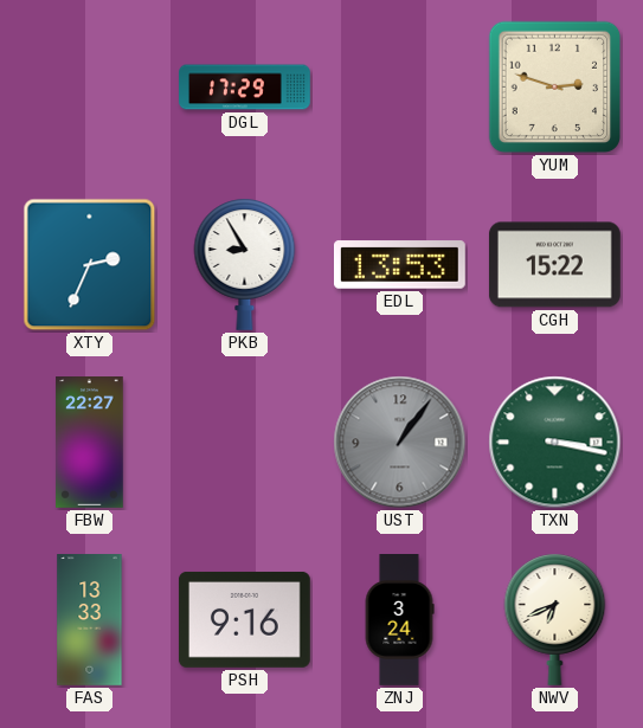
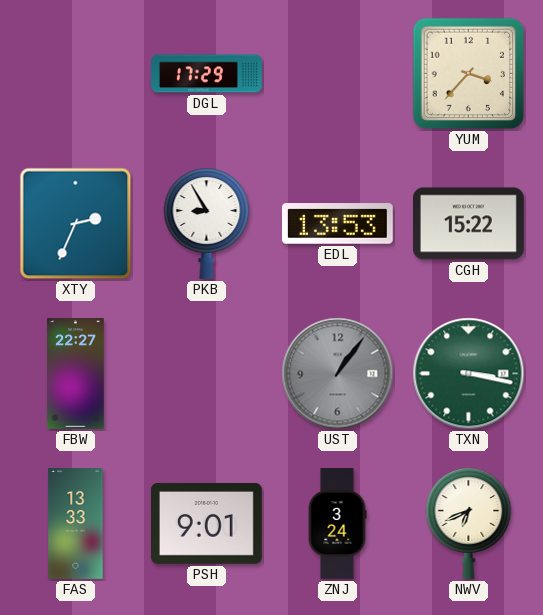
YUM: 2:48 -> 3:37 (469, 74)
PSH: 9:16 -> 9:01 (206, 523)
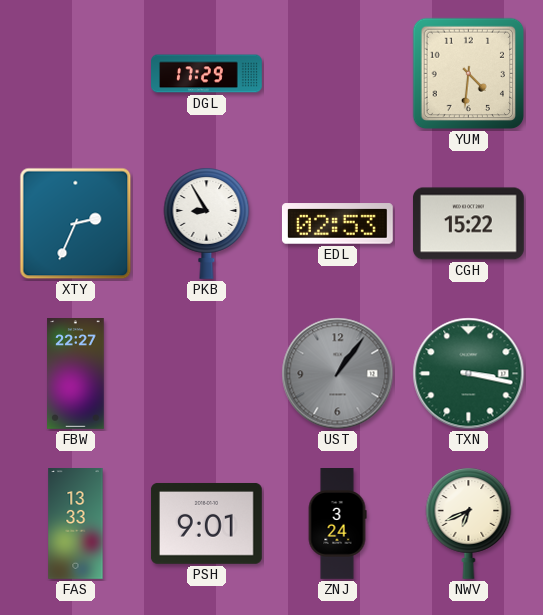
YUM: 3:37 -> 4:31 (469, 74)
EDL: 13:53 -> 02:53 (337, 224)
